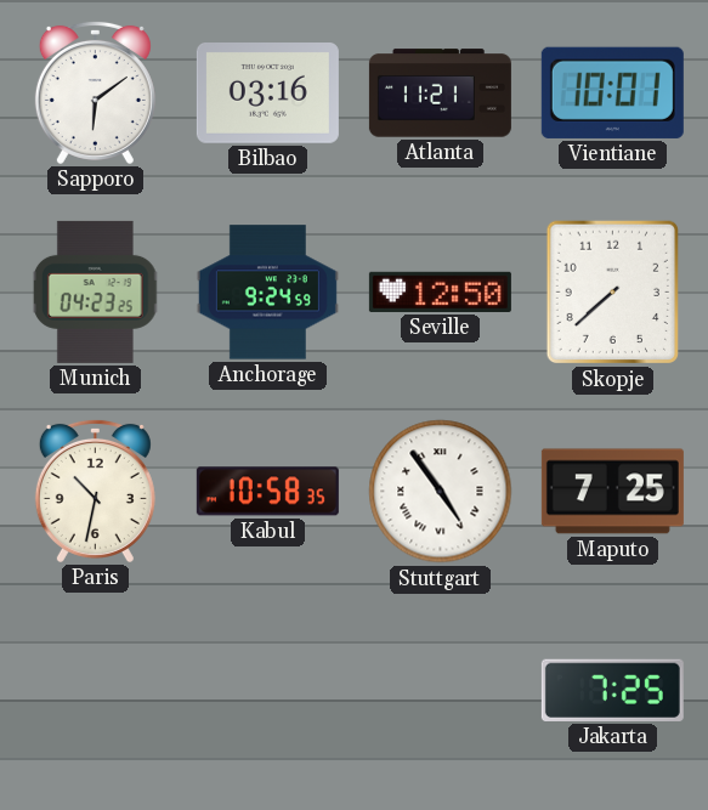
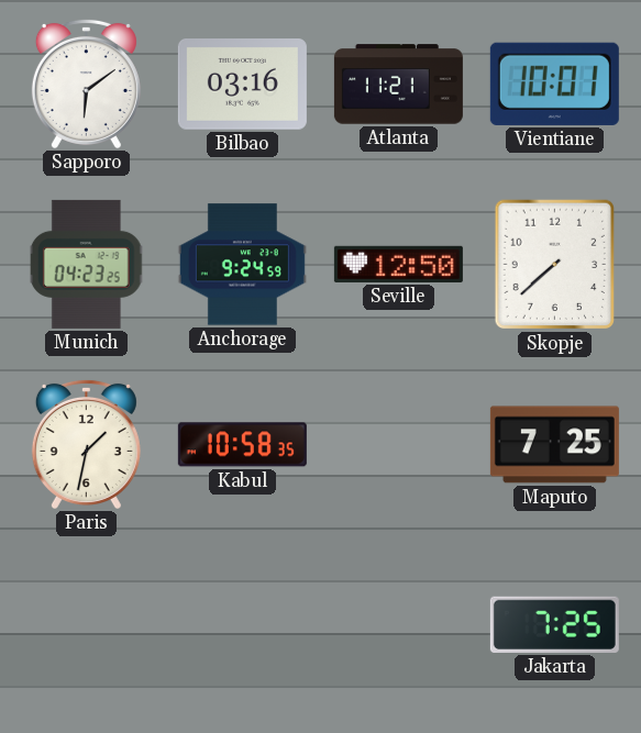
Paris: 10:32 -> 1:32 (86, 444)
Stuttgart: 4:54 -> none (441, 492)
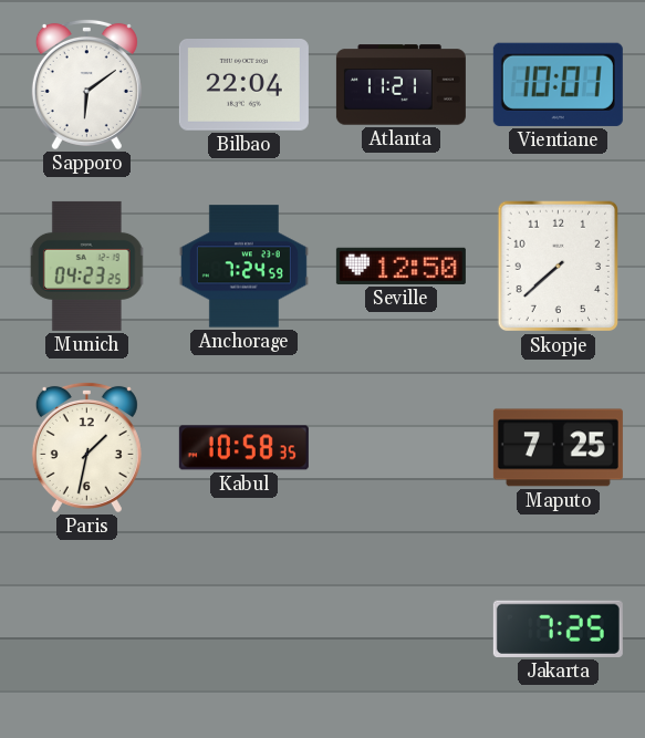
Bilbao: 03:16 -> 22:04 (243, 85)
Anchorage: 9:24 -> 7:24 (243, 267)
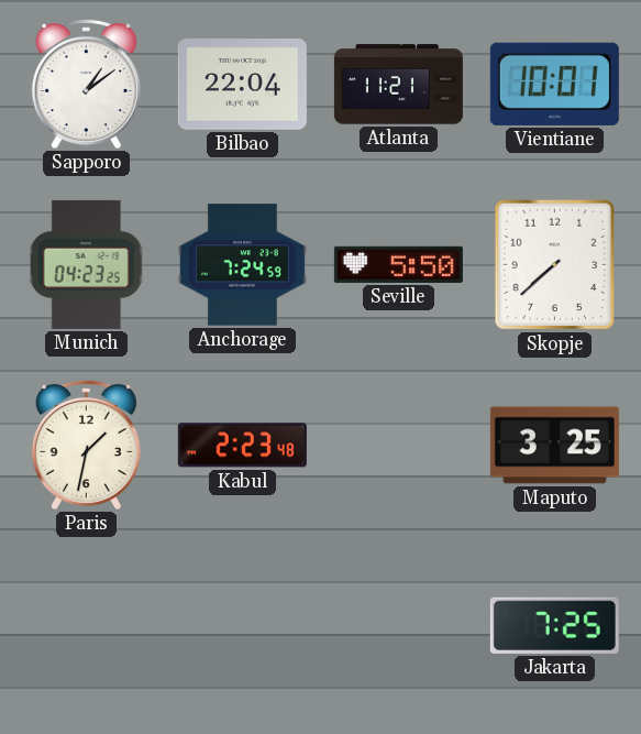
Sapporo: 6:09 -> 1:09 (86, 84)
Seville: 12:50 -> 5:50 (398, 264)
Kabul: 10:58 -> 2:23 (242, 446)
Maputo: 7:25 -> 3:25 (554, 446)
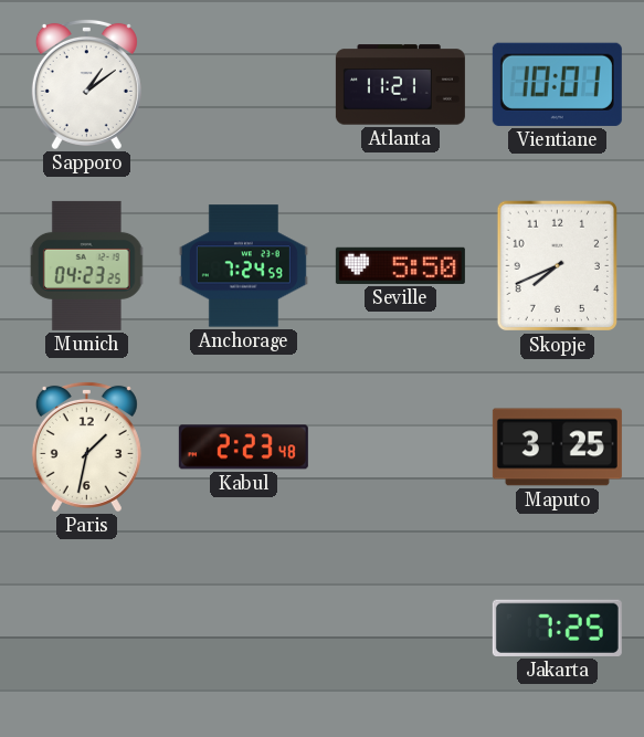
Bilbao: 22:04 -> none (242, 85)
Skopje: 7:38 -> 7:41 (557, 266)
